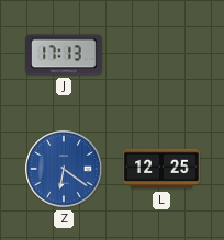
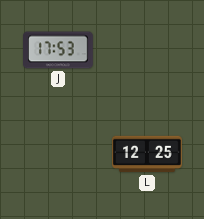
J: 17:13 -> 17:53 (59, 50)
Z: 6:21 -> none (64, 169)
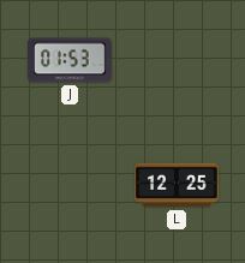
J: 17:53 -> 01:53 (71, 60)
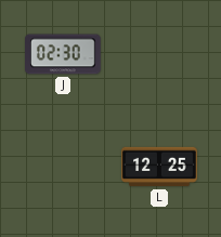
J: 01:53 -> 02:30 (64, 54)
